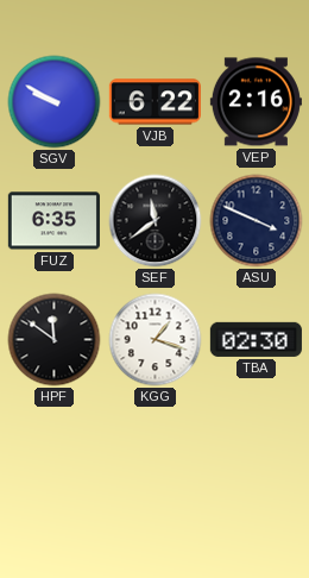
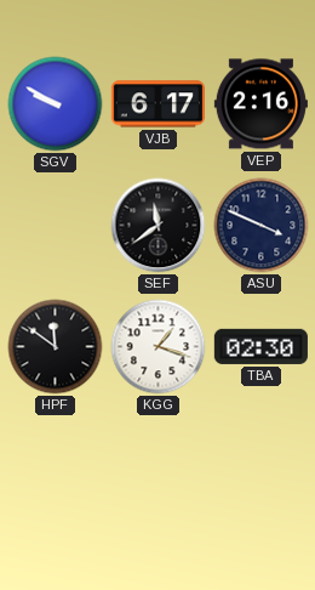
VJB: 6:22 -> 6:17 (157, 104)
FUZ: 6:35 -> none (53, 221)
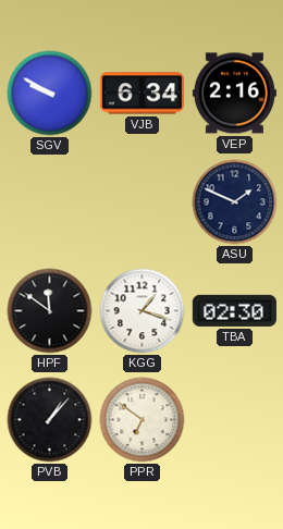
VJB: 6:17 -> 6:34 (141, 94)
SEF: 11:39 -> none (159, 226)
ASU: 3:49 -> 1:49 (235, 202)
PVB: none -> 1:07 (50, 420)
PPR: none -> 6:51 (143, 420)
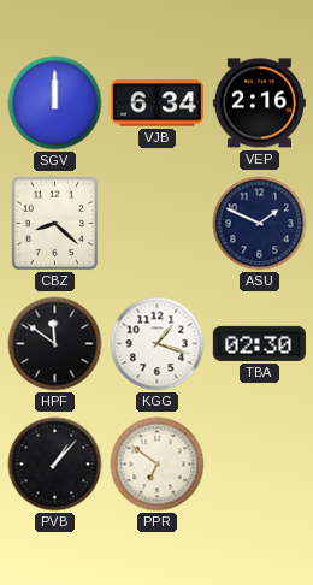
SGV: 9:50 -> 12:00 (55, 104)
CBZ: none -> 8:22 (55, 224)
